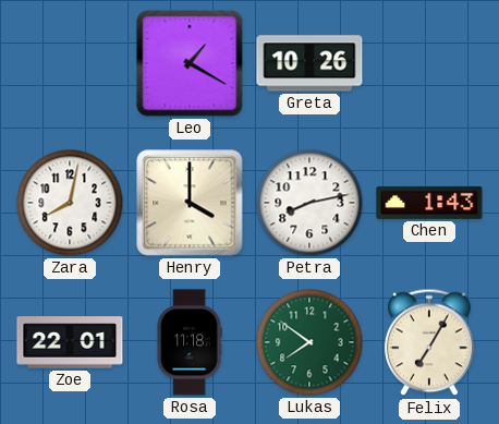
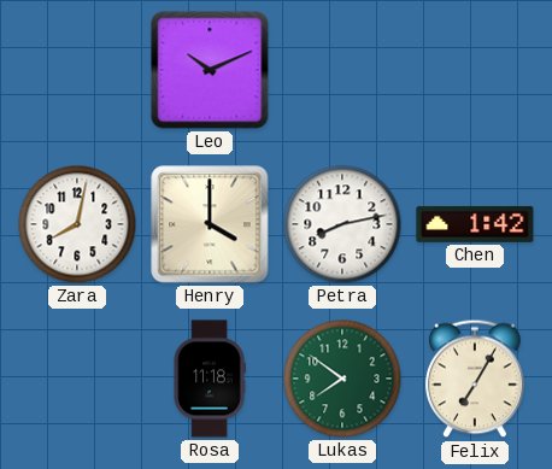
Leo: 1:20 -> 10:11 (210, 70)
Greta: 10:26 -> none (309, 63)
Chen: 1:43 -> 1:42 (475, 224)
Zoe: 22:01 -> none (70, 342)
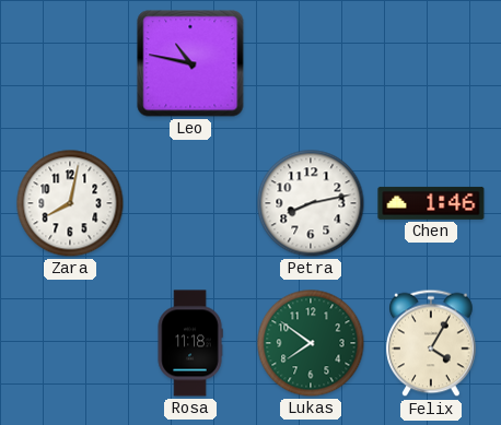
Leo: 10:11 -> 10:47 (190, 63)
Henry: 4:00 -> none (210, 224)
Chen: 1:42 -> 1:46 (431, 203)
Felix: 7:05 -> 4:05 (431, 343)
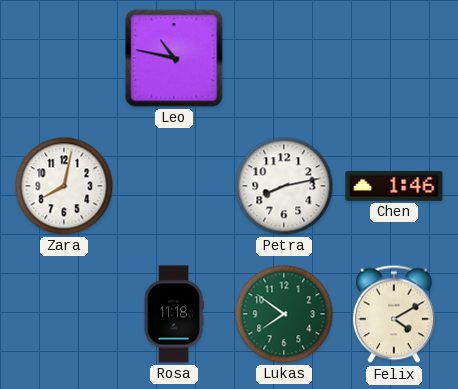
Felix: 4:05 -> 4:10 (394, 314)
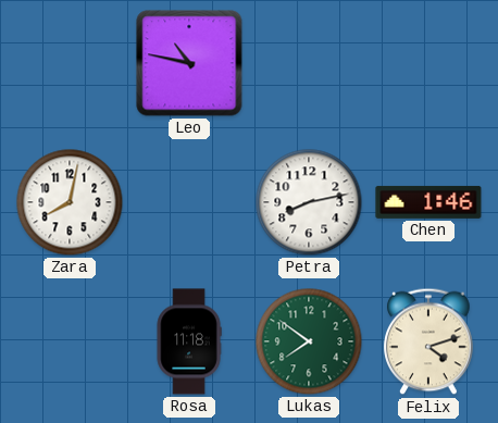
Felix: 4:10 -> 4:12 (428, 341)
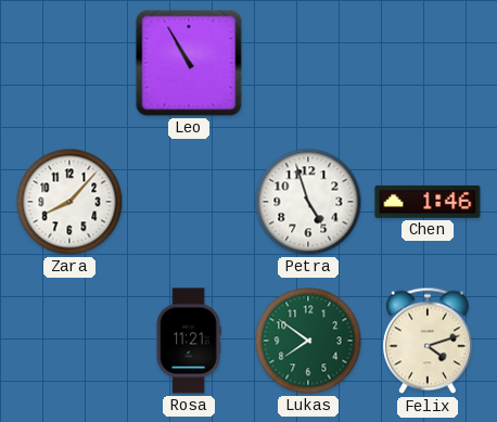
Leo: 10:47 -> 10:55 (189, 63)
Zara: 8:02 -> 8:07 (69, 202)
Petra: 8:13 -> 4:57 (308, 202)
Rosa: 11:18 -> 11:21 (189, 341)
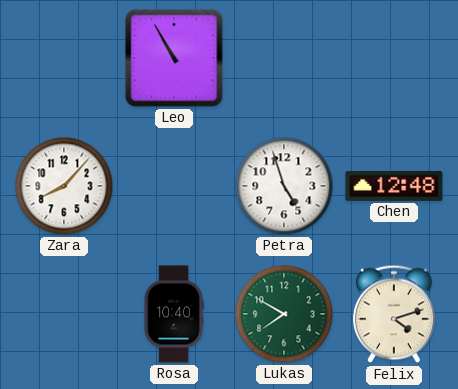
Chen: 1:46 -> 12:48 (394, 186)
Rosa: 11:21 -> 10:40 (174, 314)
Lukas: 7:51 -> 7:50 (284, 314)
